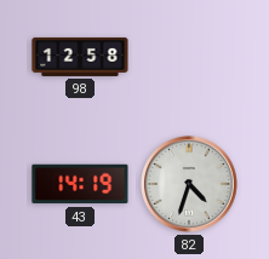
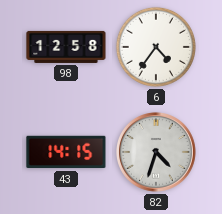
6: none -> 4:36 (156, 47)
43: 14:19 -> 14:15 (66, 152)
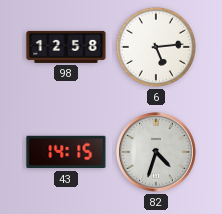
6: 4:36 -> 5:14 (156, 47)
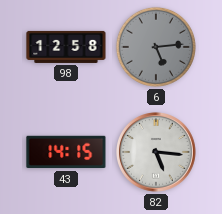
6 dial: white -> grey (156, 47)
82: 4:33 -> 5:16 (157, 153)
